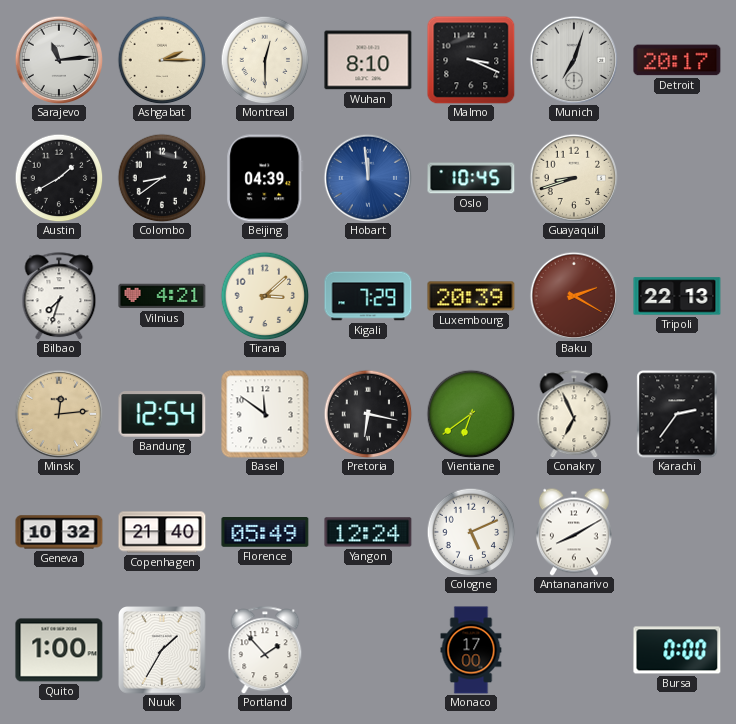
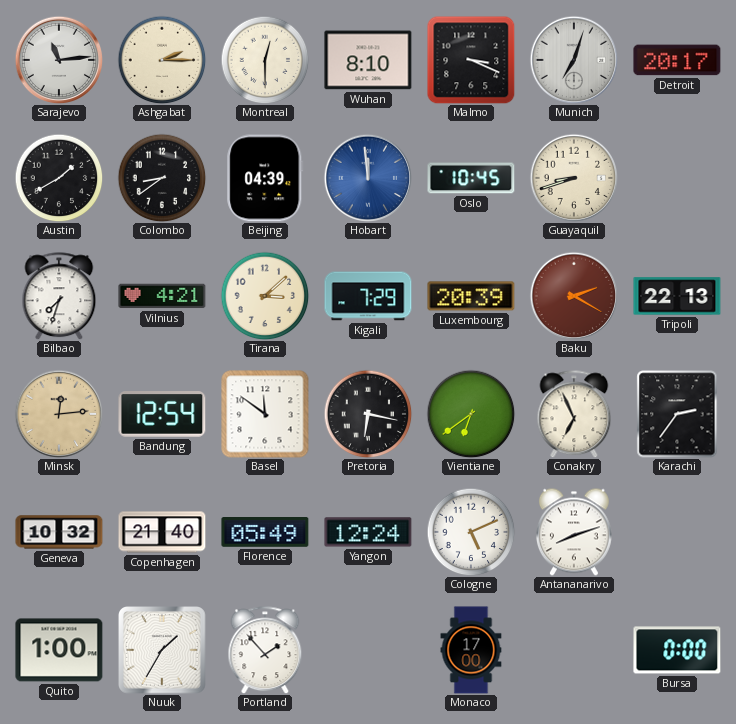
Antananarivo: 8:10 -> 8:12 (574, 532)
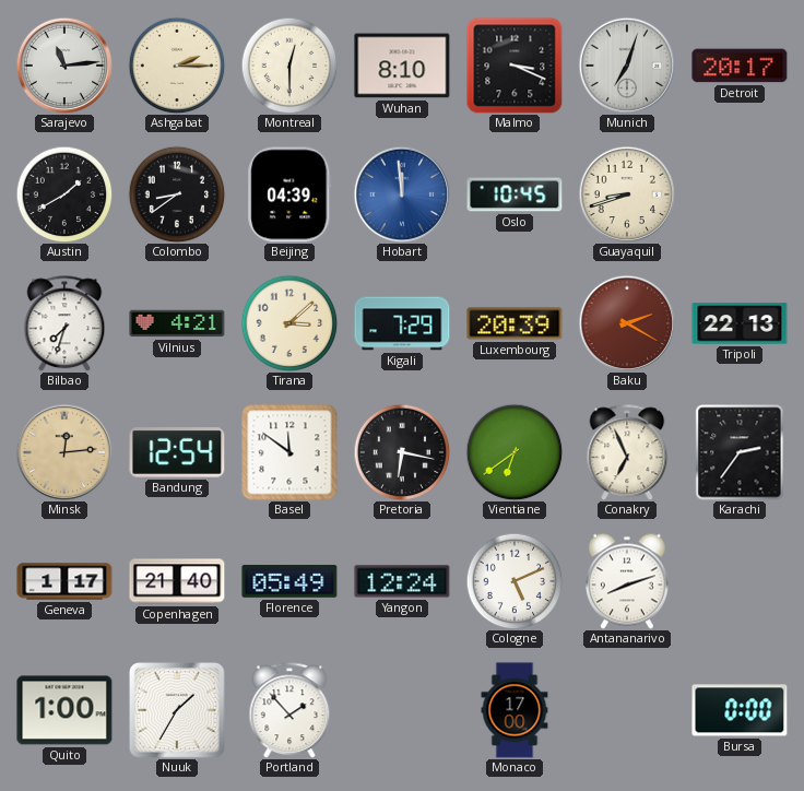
Geneva: 10:32 -> 1:17 (64, 581)
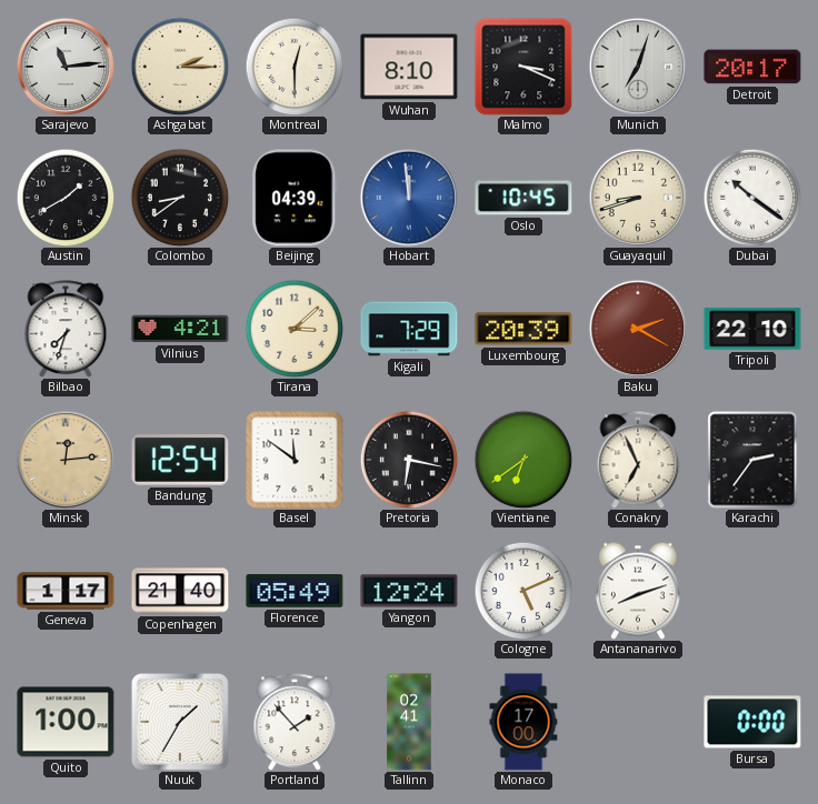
Dubai: none -> 10:21 (752, 198)
Tripoli: 22:13 -> 22:10 (752, 329)
Tallinn: none -> 02:41 (409, 722)
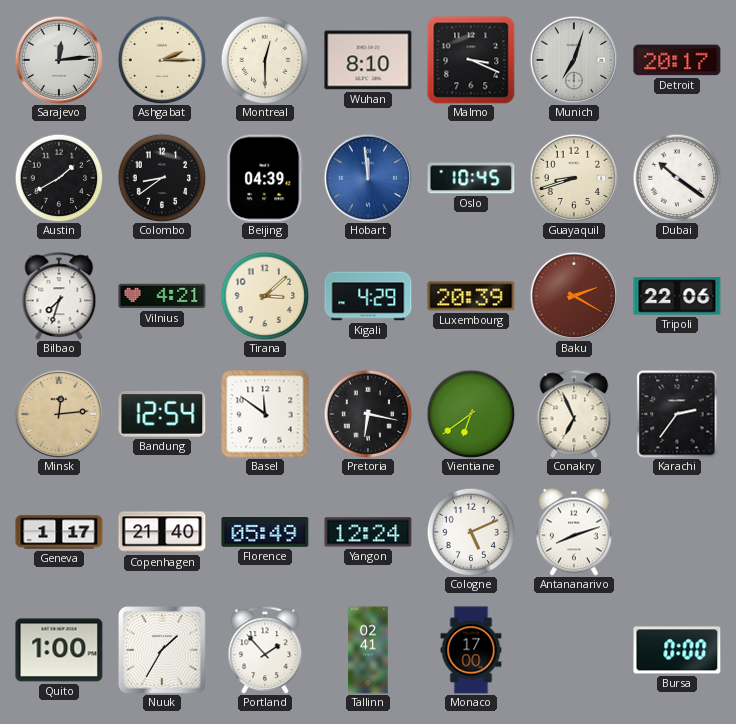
Sarajevo: 11:14 -> 12:14 (59, 60)
Kigali: 7:29 -> 4:29 (368, 296)
Tripoli: 22:10 -> 22:06 (677, 296)
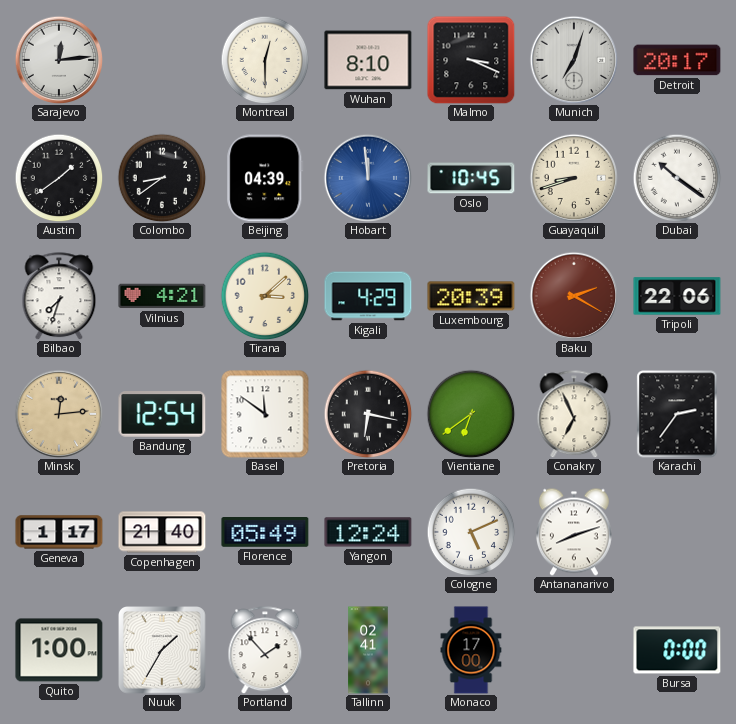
Ashgabat: 2:15 -> none (162, 60)
Austin: 1:40 -> 1:39 (59, 178)
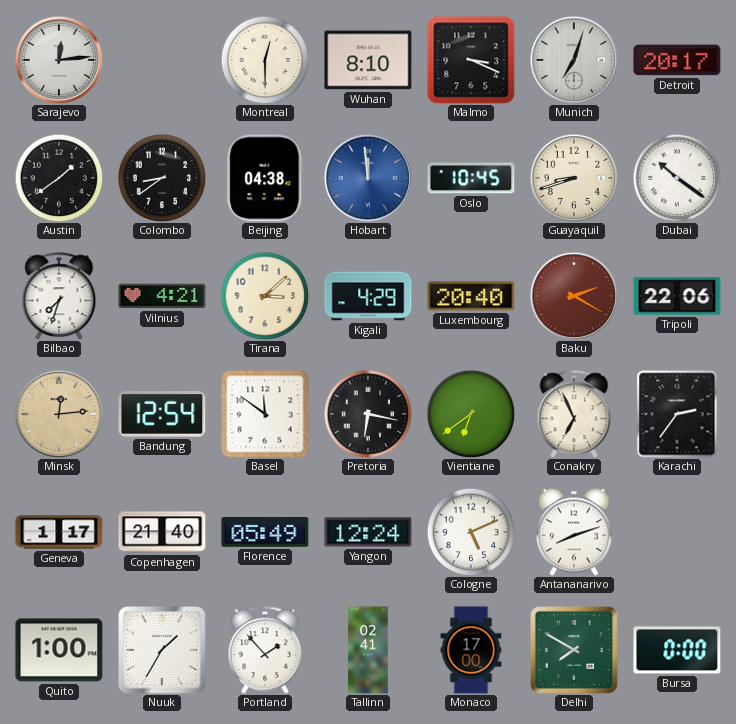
Beijing: 04:39 -> 04:38 (265, 178)
Luxembourg: 20:39 -> 20:40 (471, 296)
Delhi: none -> 7:50 (575, 651)
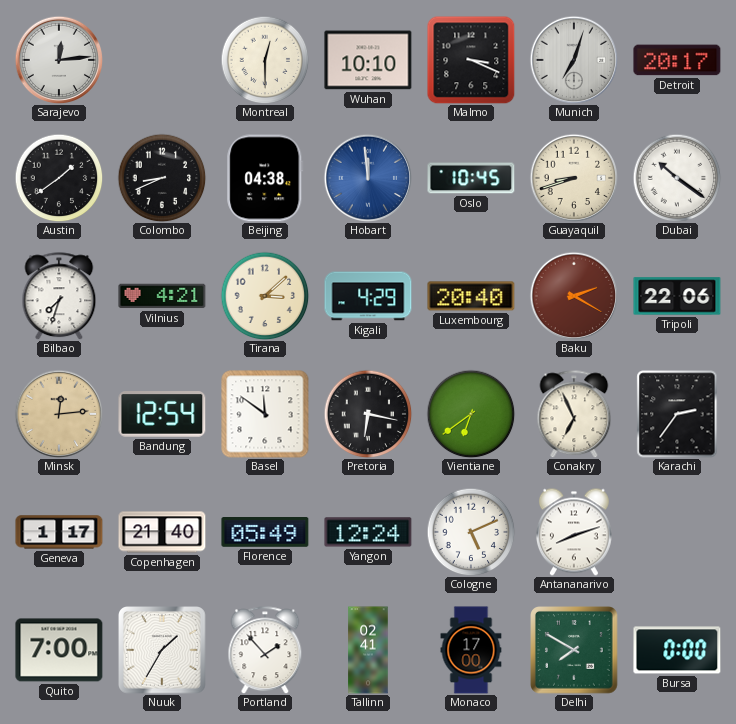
Wuhan: 8:10 -> 10:10 (368, 60)
Colombo: 8:39 -> 8:41 (162, 178)
Quito: 1:00 -> 7:00 (59, 650)
